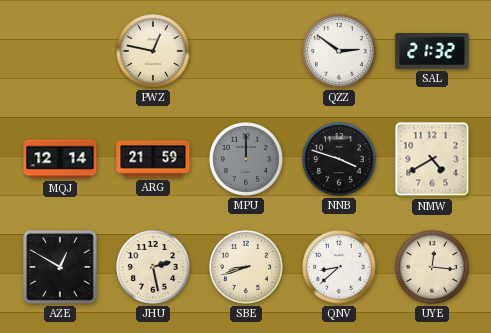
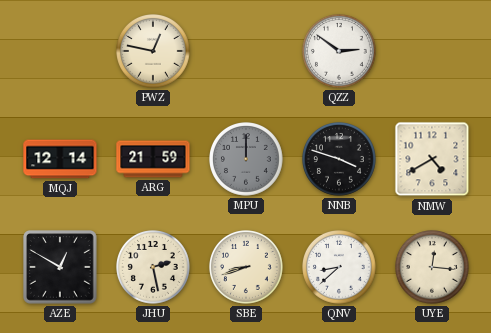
SAL: 21:32 -> none (432, 52)
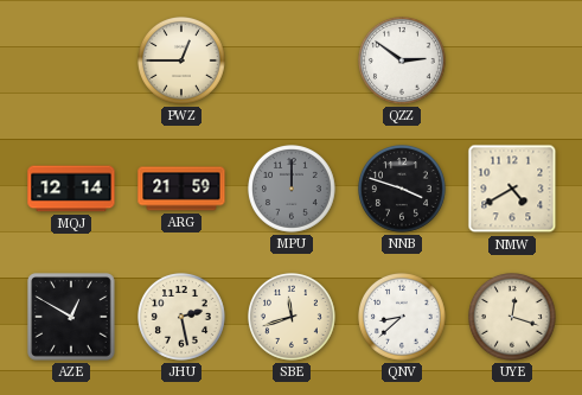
PWZ: 12:47 -> 12:45 (183, 62)
SBE: 8:42 -> 11:42 (293, 318)
UYE: 12:16 -> 12:18 (513, 318)
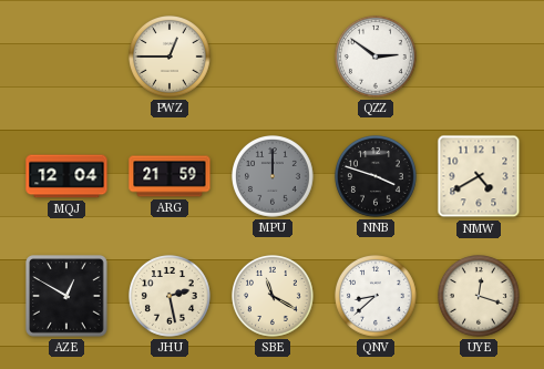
MQJ: 12:14 -> 12:04 (66, 176)
SBE: 11:42 -> 11:20 (274, 297)
